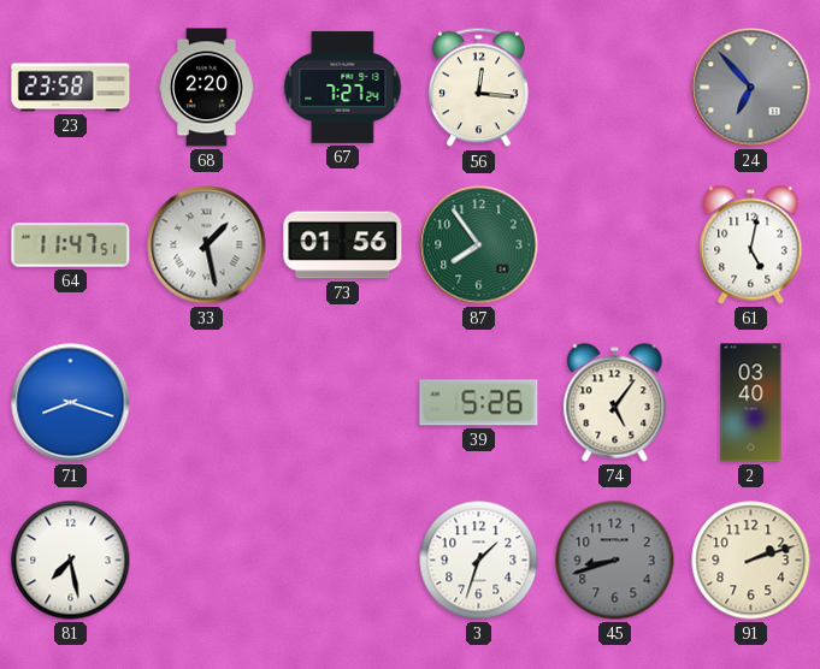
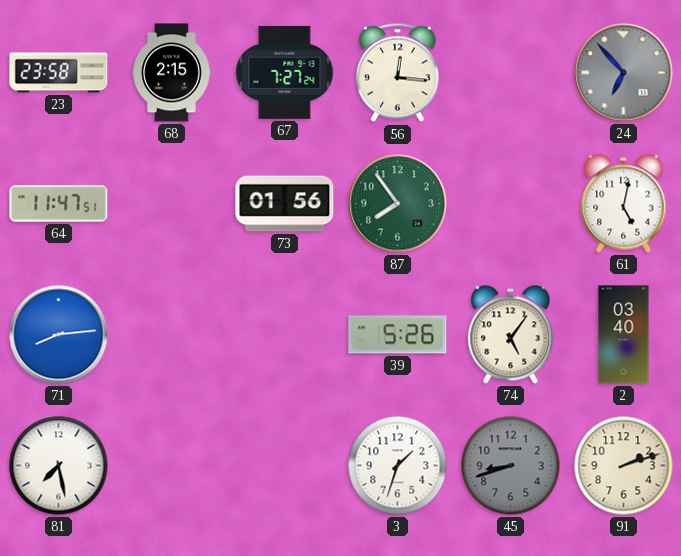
68: 2:20 -> 2:15 (172, 73)
33: 1:28 -> none (207, 245)
71: 8:18 -> 8:14 (59, 335)
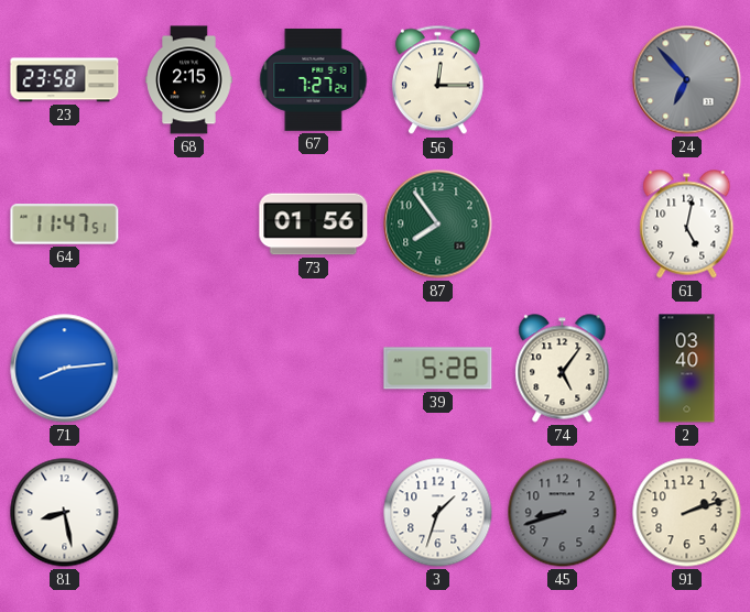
56: 12:16 -> 12:15 (437, 80)
81: 7:28 -> 8:28 (65, 513)
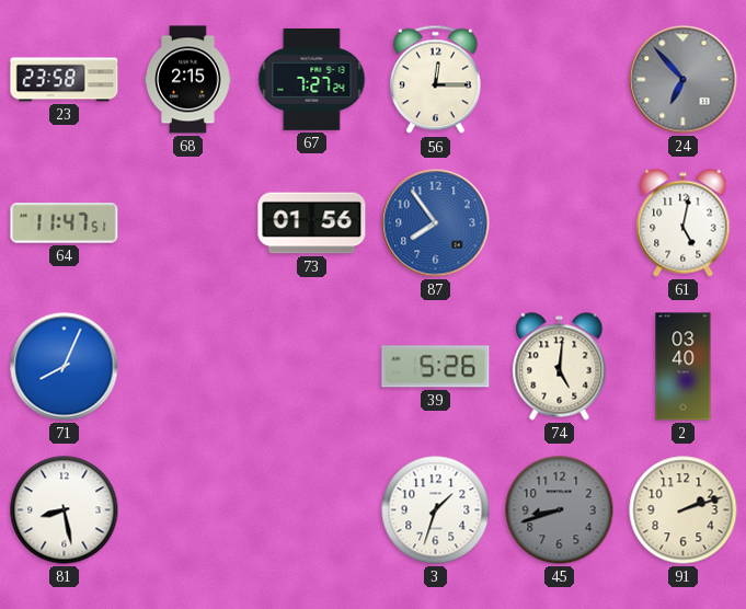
87 dial: green -> blue (436, 223)
71: 8:14 -> 8:04 (65, 367)
74: 5:06 -> 5:01 (560, 367)
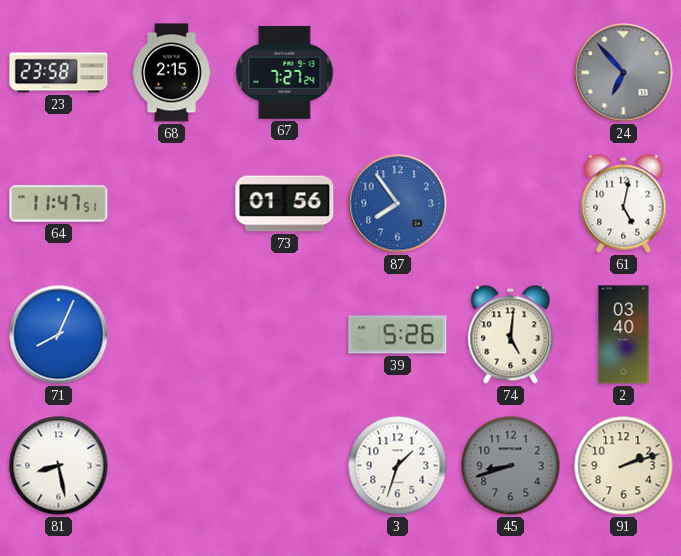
56: 12:15 -> none (435, 80)
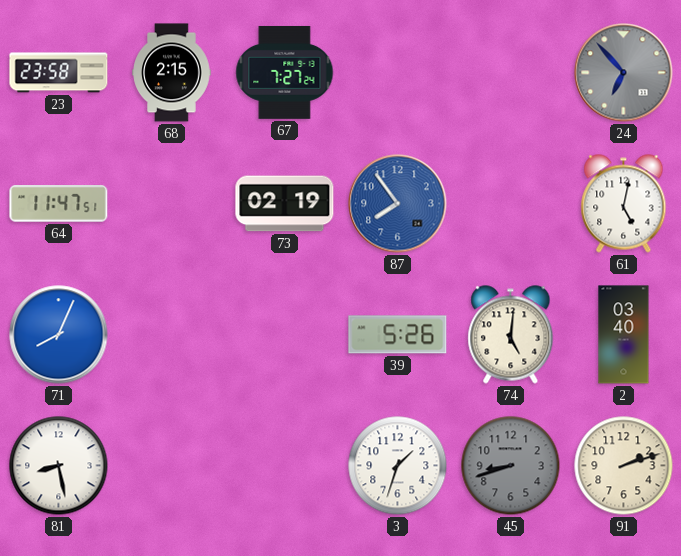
73: 01:56 -> 02:19 (285, 204)
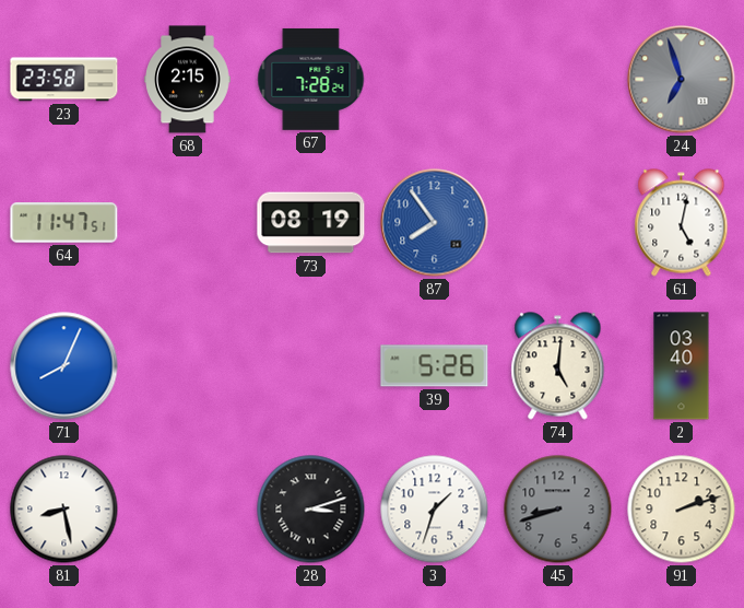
67: 7:27 -> 7:28 (311, 79)
24: 6:53 -> 6:57 (682, 80)
73: 02:19 -> 08:19 (311, 223)
28: none -> 3:12 (311, 510)
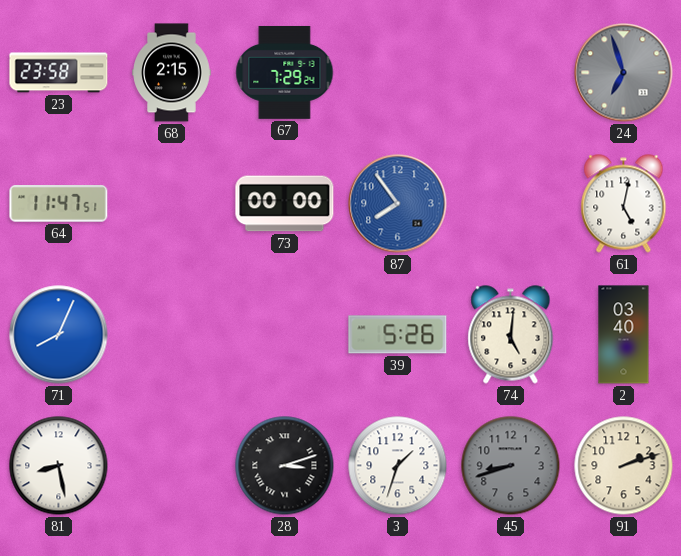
67: 7:28 -> 7:29 (285, 72)
73: 08:19 -> 00:00 (285, 204)
